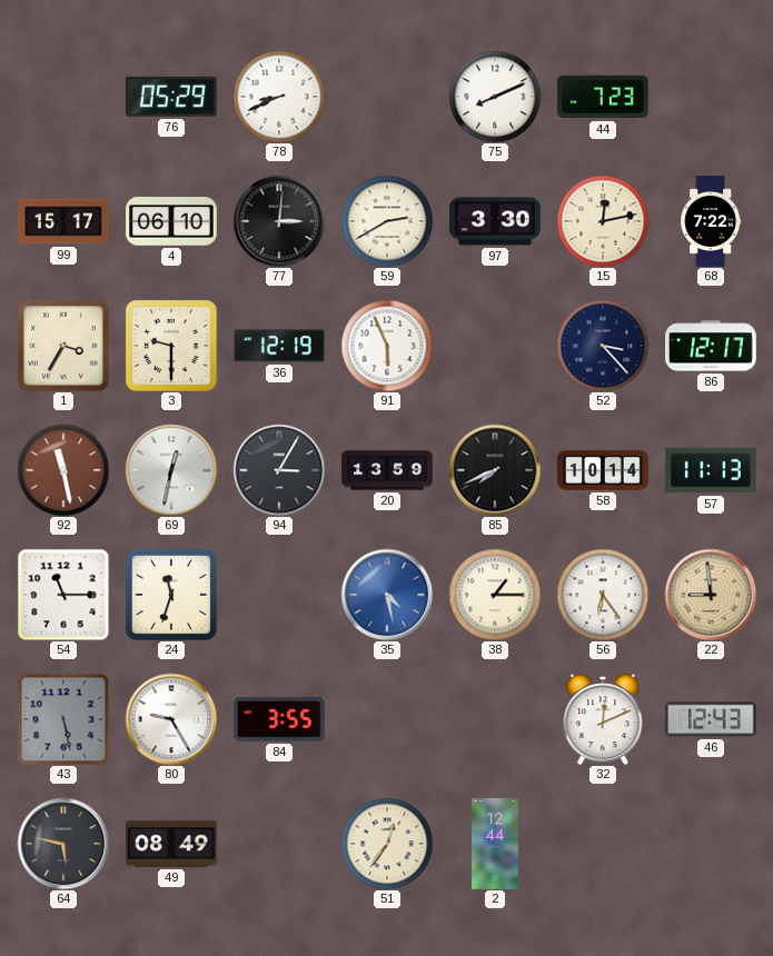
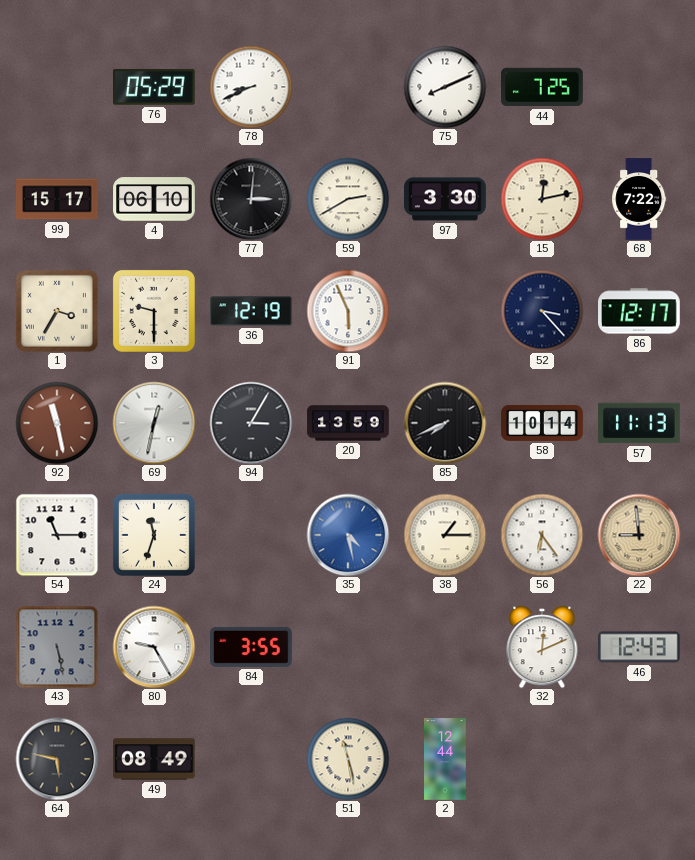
44: 7:23 -> 7:25 (542, 87)
51: 12:36 -> 11:28 (348, 759)
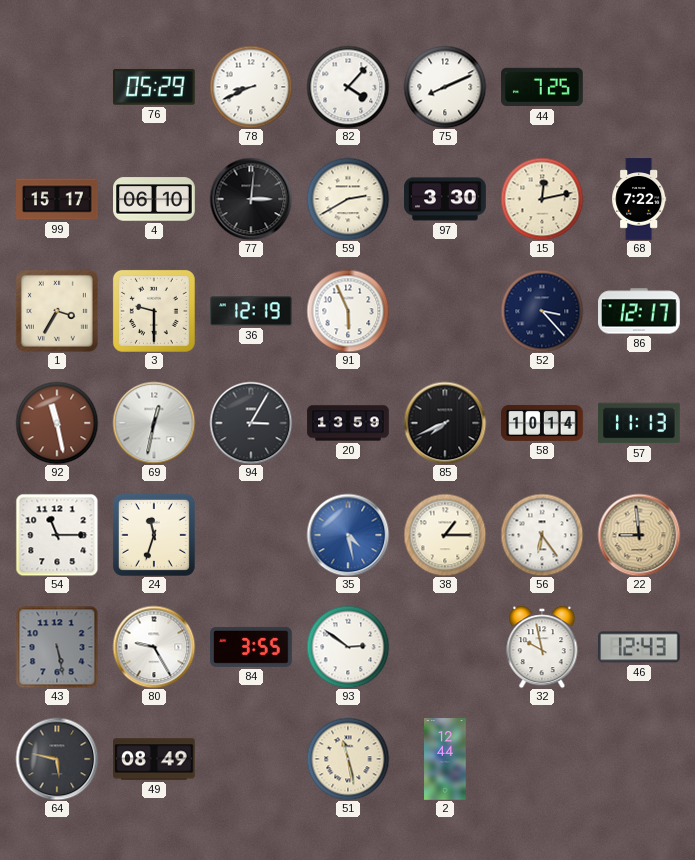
82: none -> 4:07 (348, 87)
93: none -> 2:51 (348, 647)
32: 12:11 -> 9:58 (542, 647)
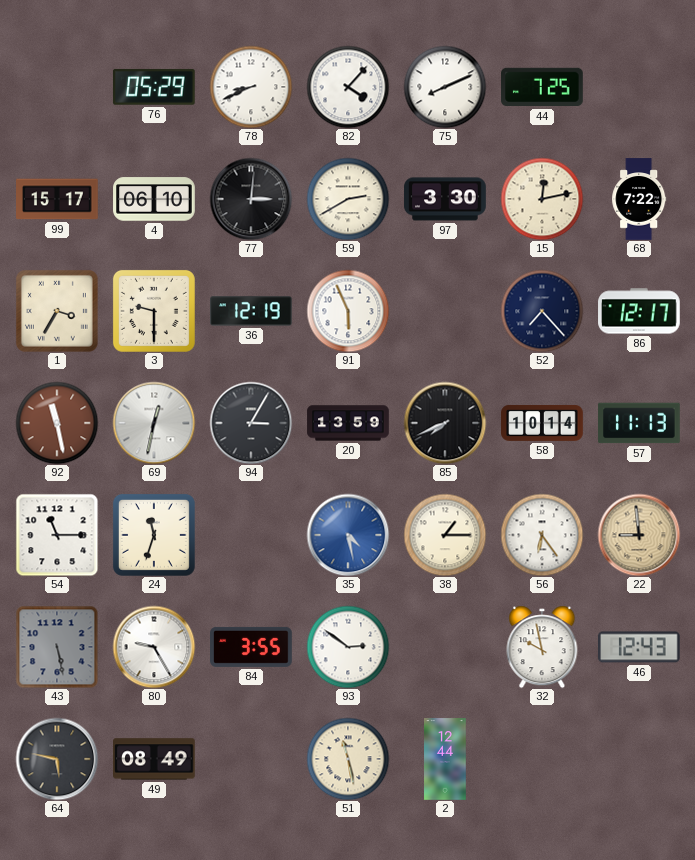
52: 3:23 -> 7:23 (542, 311)
